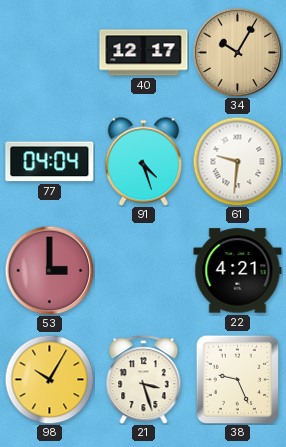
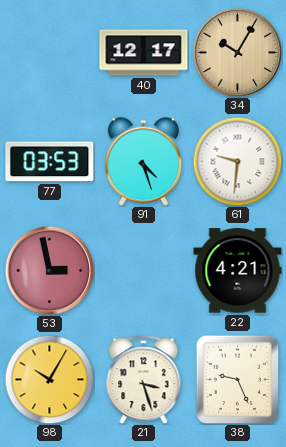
77: 04:04 -> 03:53 (50, 162)
53: 3:00 -> 2:58 (49, 270)
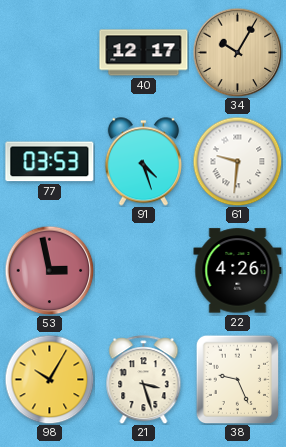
22: 4:21 -> 4:26 (238, 271)
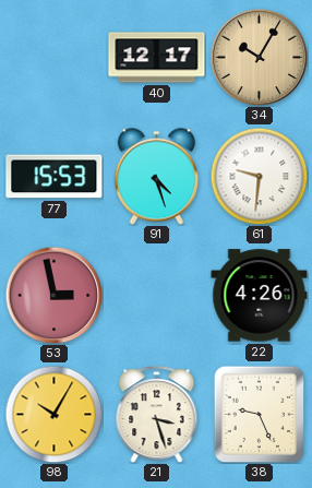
77: 03:53 -> 15:53 (55, 177)
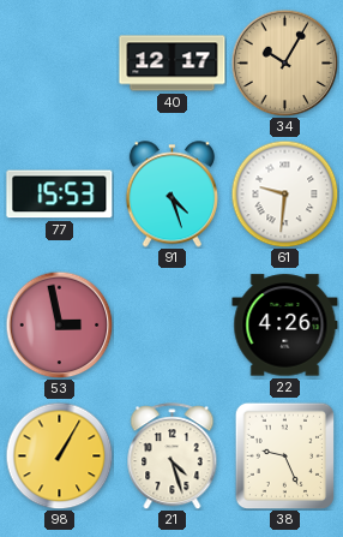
98: 10:05 -> 1:05 (59, 455)
21: 3:27 -> 4:27 (173, 457)
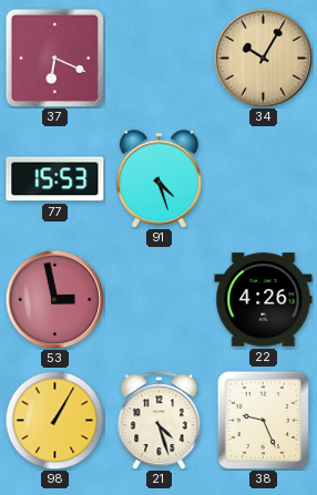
37: none -> 6:19 (54, 58)
40: 12:17 -> none (173, 64)
61: 9:31 -> none (284, 193)
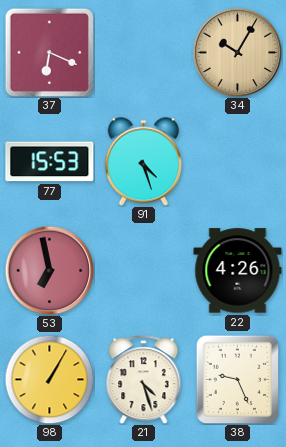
53: 2:58 -> 6:58 (49, 270)
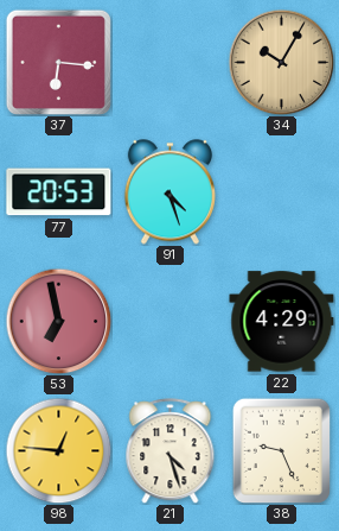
37: 6:19 -> 6:16 (58, 62)
77: 15:53 -> 20:53 (59, 192)
22: 4:26 -> 4:29 (282, 322)
98: 1:05 -> 12:46 (58, 450)
